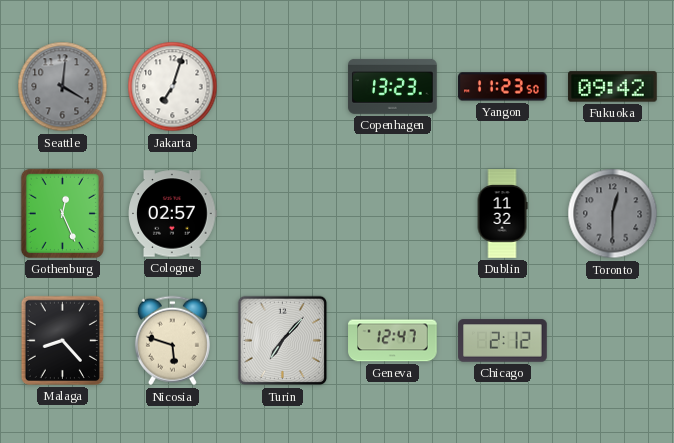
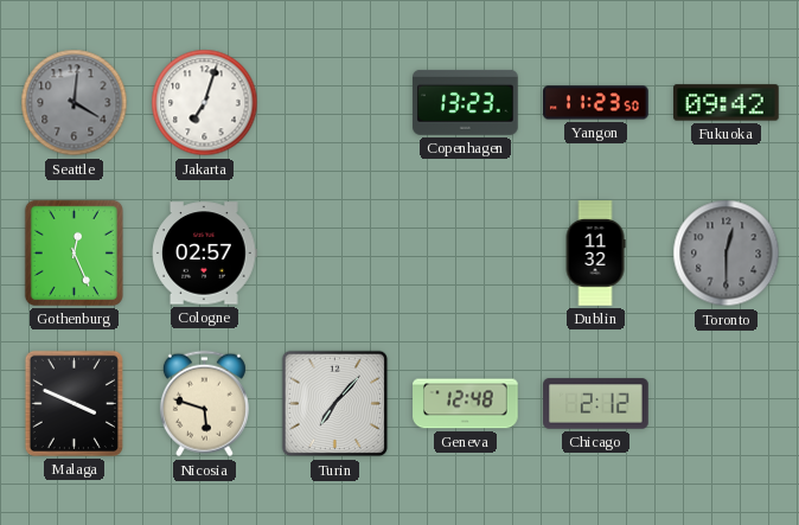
Malaga: 8:23 -> 3:49 (73, 403)
Geneva: 12:47 -> 12:48 (466, 404)
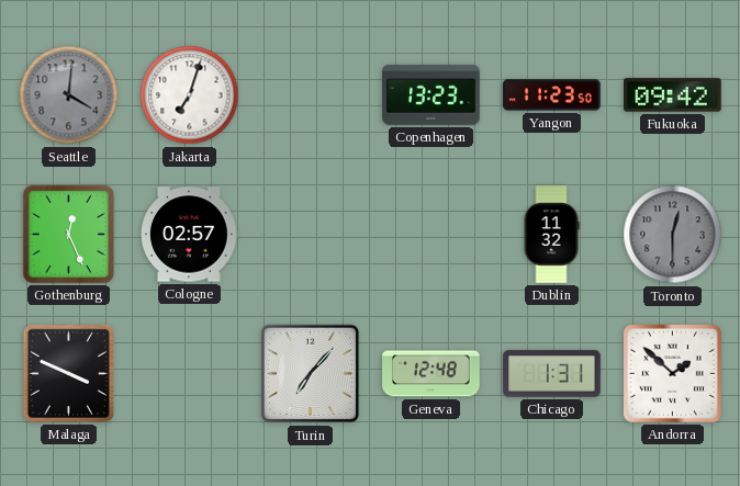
Nicosia: 5:48 -> none (204, 404)
Chicago: 2:12 -> 1:31 (552, 374)
Andorra: none -> 1:52 (672, 373)
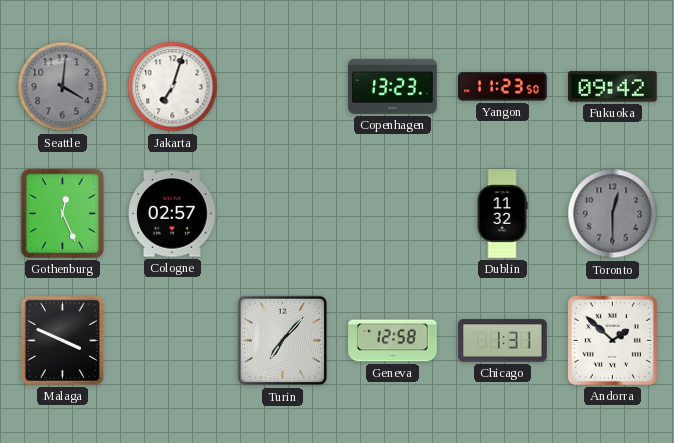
Geneva: 12:48 -> 12:58 (393, 341)
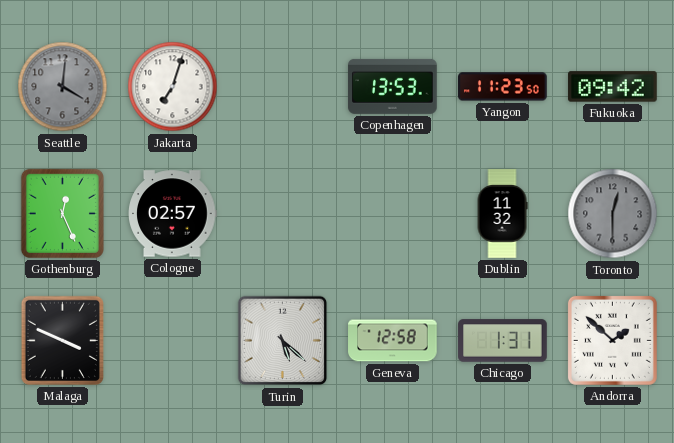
Copenhagen: 13:23 -> 13:53 (393, 86)
Turin: 7:07 -> 5:22 (283, 341)
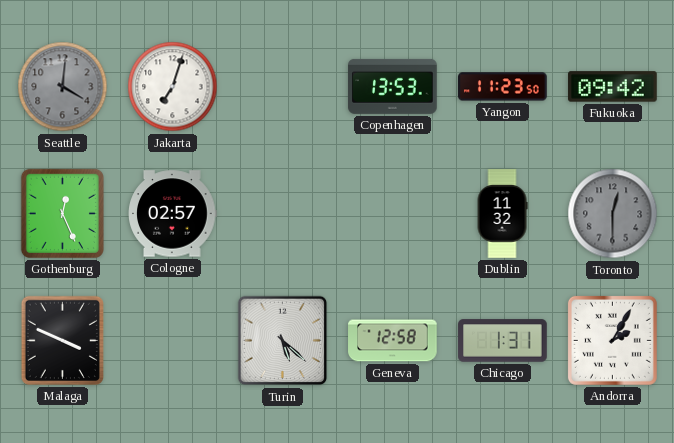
Andorra: 1:52 -> 2:05 (612, 340)
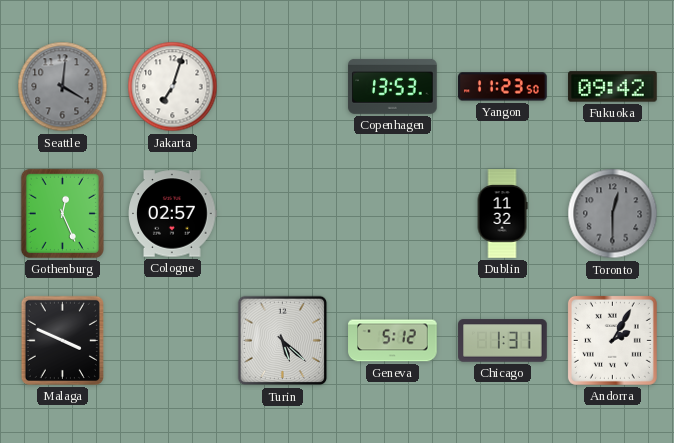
Geneva: 12:58 -> 5:12 (393, 341)
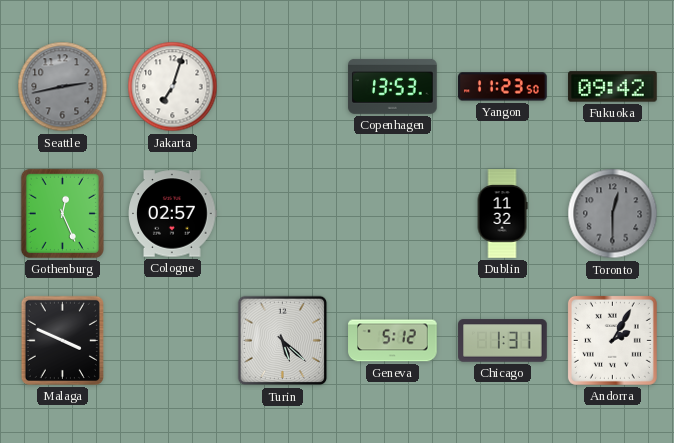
Seattle: 4:01 -> 2:43 (63, 87)
